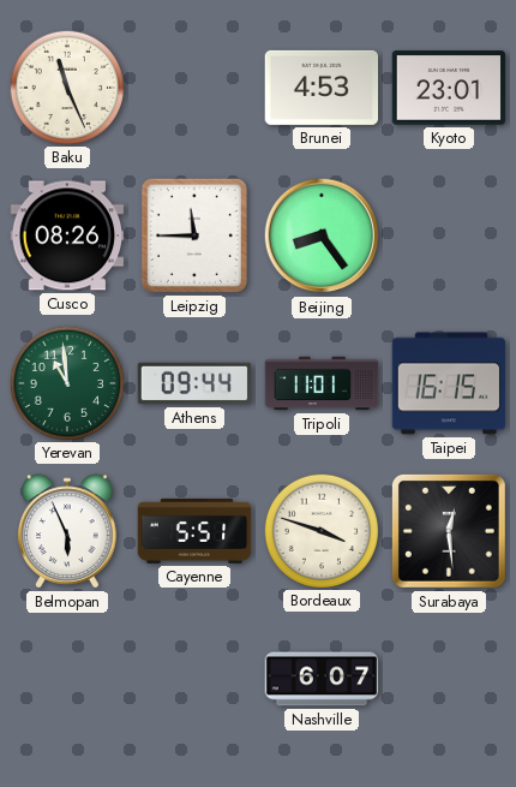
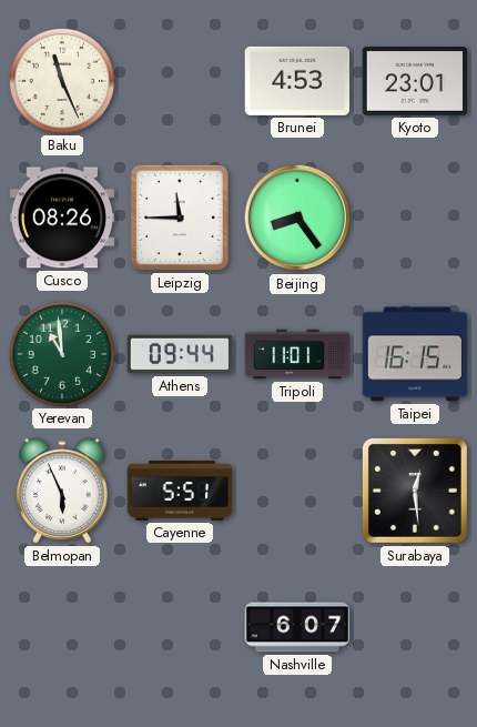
Bordeaux: 3:48 -> none (320, 530)
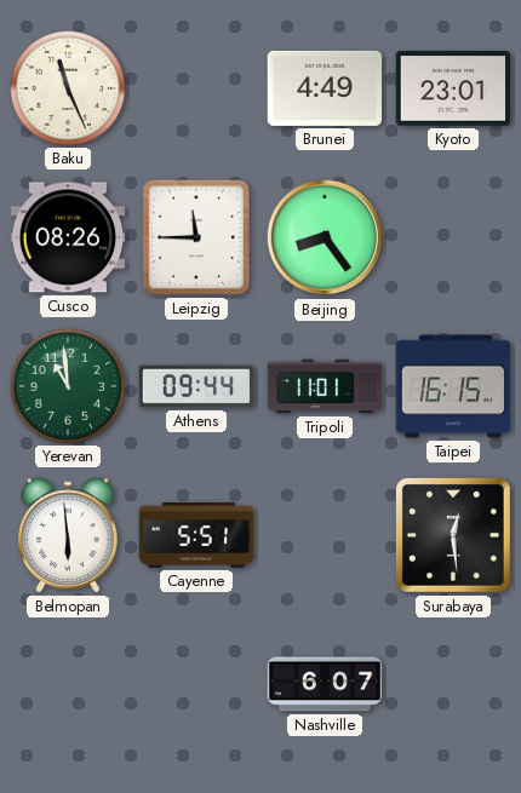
Brunei: 4:53 -> 4:49 (325, 88)
Belmopan: 5:56 -> 5:59 (68, 535)
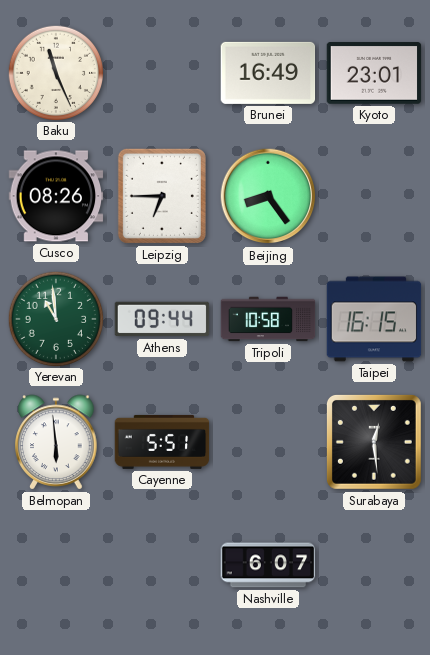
Brunei: 4:49 -> 16:49 (268, 73)
Leipzig: 11:45 -> 6:45 (162, 196)
Tripoli: 11:01 -> 10:58 (268, 319)
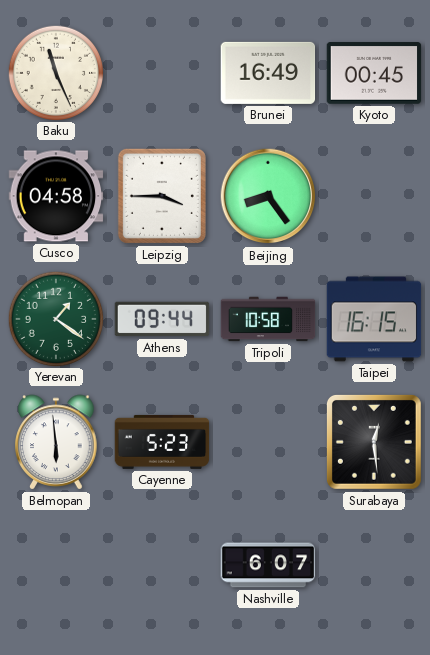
Kyoto: 23:01 -> 00:45 (374, 73)
Cusco: 08:26 -> 04:58 (56, 196)
Leipzig: 6:45 -> 3:45 (162, 196)
Yerevan: 10:59 -> 1:21 (55, 318)
Cayenne: 5:51 -> 5:23 (162, 442)
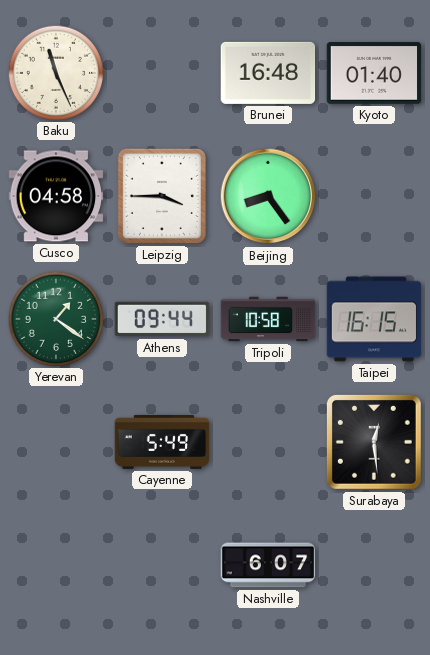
Brunei: 16:49 -> 16:48 (268, 73)
Kyoto: 00:45 -> 01:40 (374, 73)
Belmopan: 5:59 -> none (56, 442)
Cayenne: 5:23 -> 5:49 (162, 442)
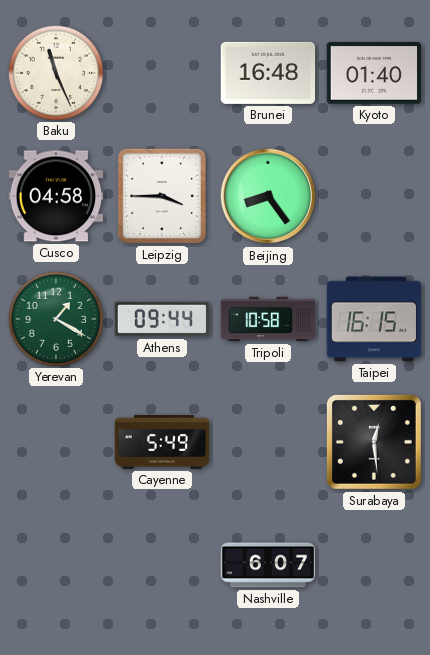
Yerevan: 1:21 -> 1:20 (55, 318)
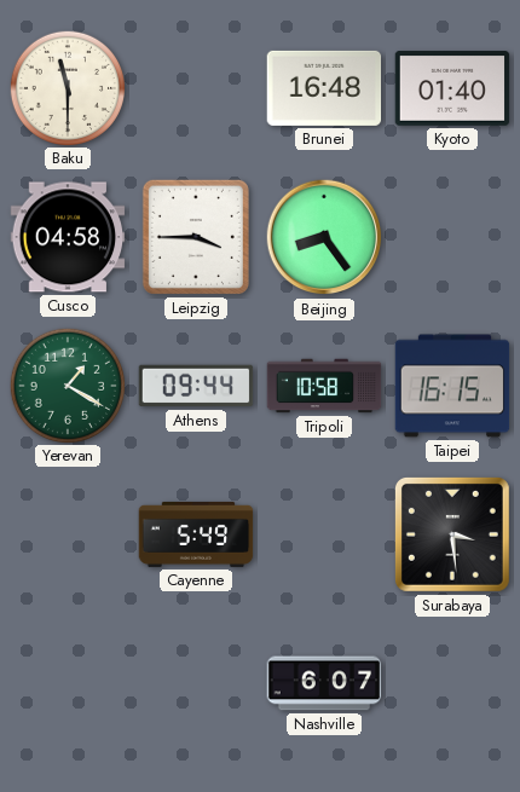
Baku: 11:26 -> 11:30 (67, 87)
Surabaya: 12:29 -> 3:29 (452, 534)
